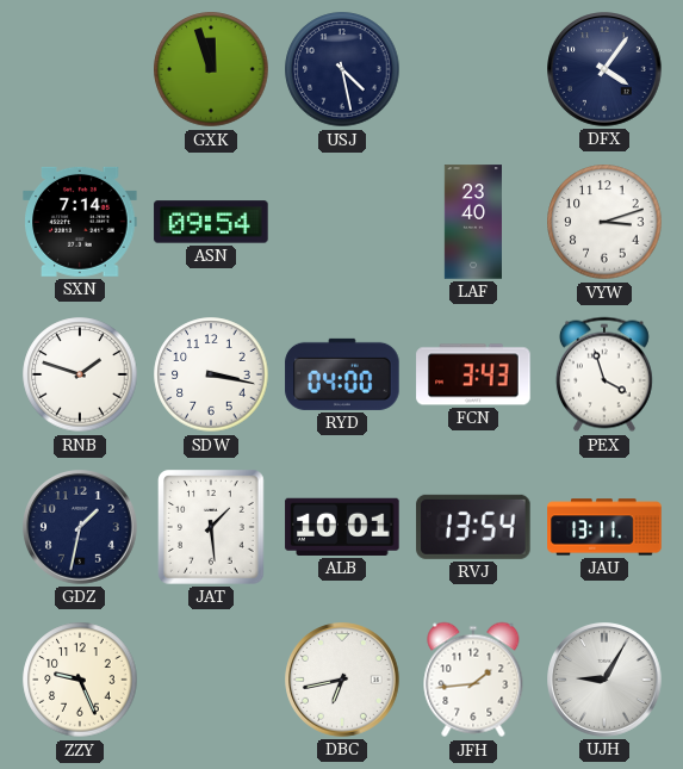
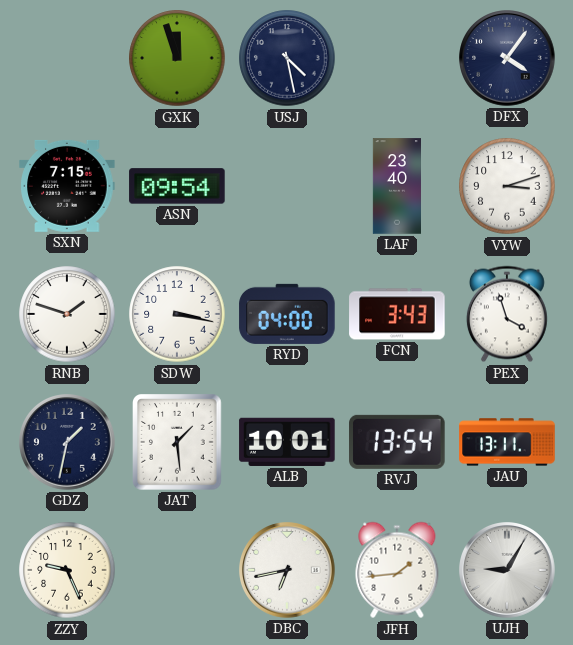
SXN: 7:14 -> 7:15 (67, 186)
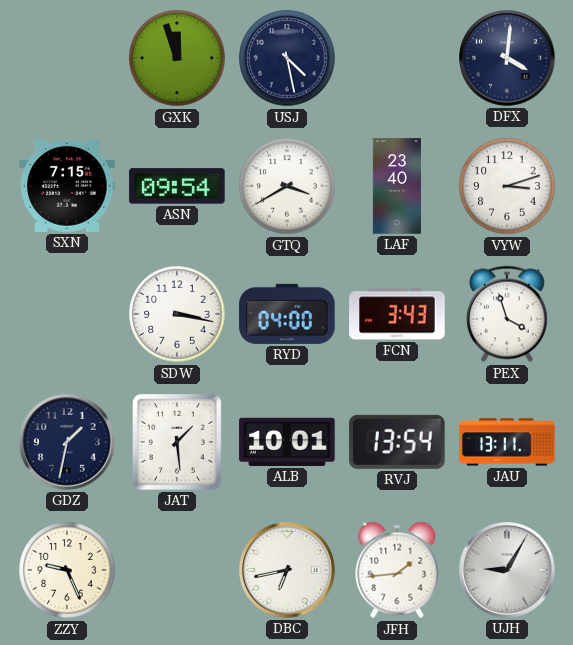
DFX: 4:06 -> 4:01 (507, 58)
GTQ: none -> 3:40 (287, 186)
RNB: 1:48 -> none (67, 314)
